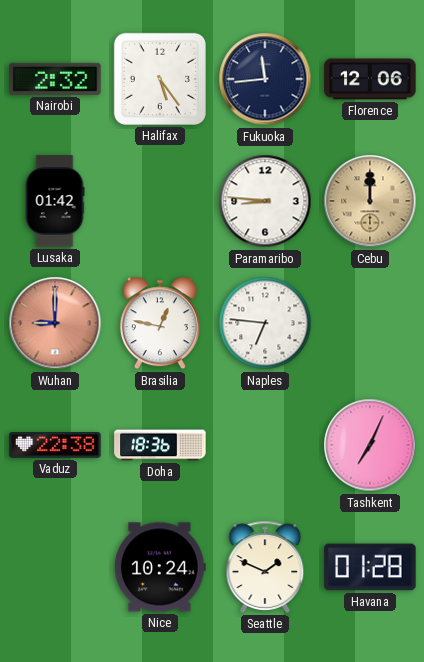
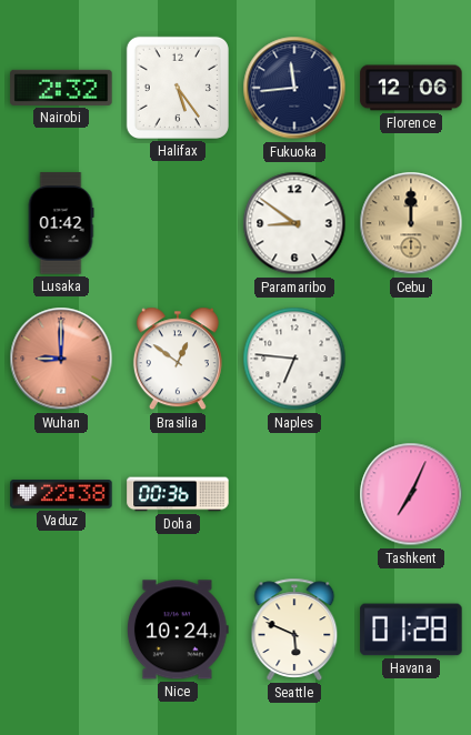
Paramaribo: 8:46 -> 8:51 (294, 223)
Brasilia: 12:47 -> 12:51 (178, 359)
Doha: 18:36 -> 00:36 (178, 494)
Seattle: 1:49 -> 5:49 (294, 630)
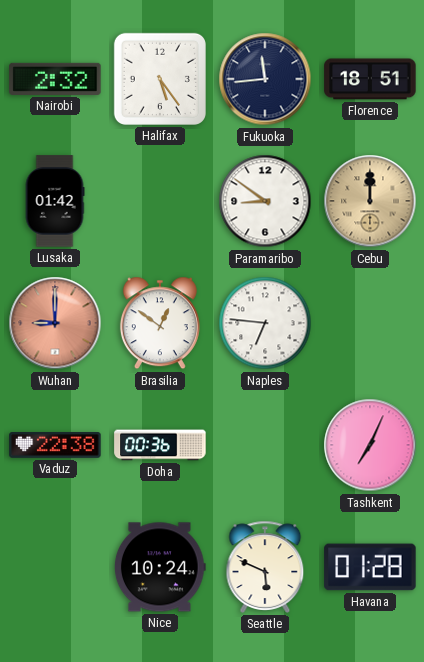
Florence: 12:06 -> 18:51 (370, 79)
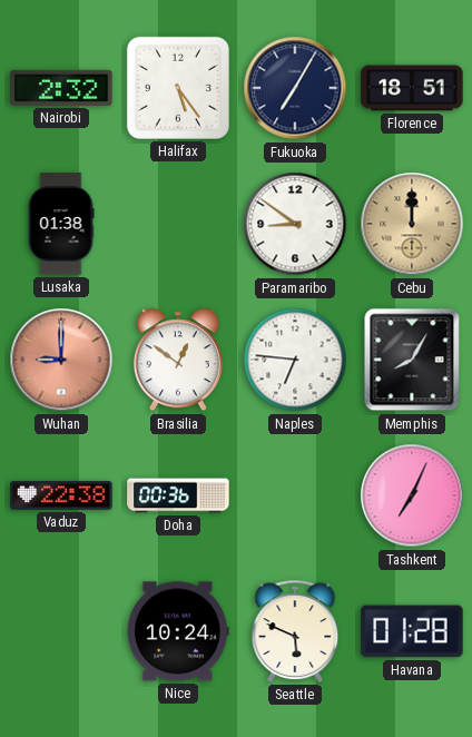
Fukuoka: 11:44 -> 7:05 (295, 88)
Lusaka: 01:42 -> 01:38 (61, 224)
Memphis: none -> 8:05 (412, 360)
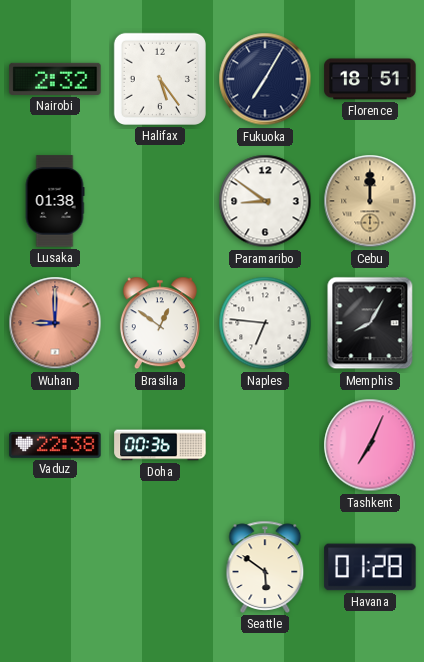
Nice: 10:24 -> none (178, 631)
Seattle: 5:49 -> 5:51 (265, 567)
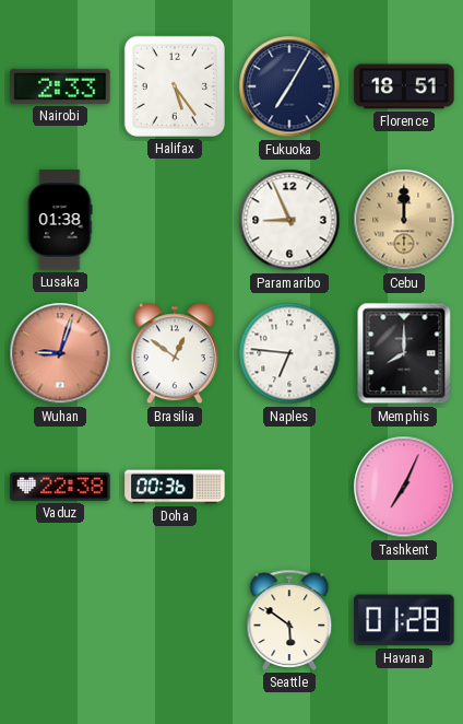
Nairobi: 2:32 -> 2:33 (60, 86)
Paramaribo: 8:51 -> 8:56 (289, 220)
Wuhan: 9:00 -> 9:03 (60, 353)
Memphis: 8:05 -> 8:00 (404, 353)
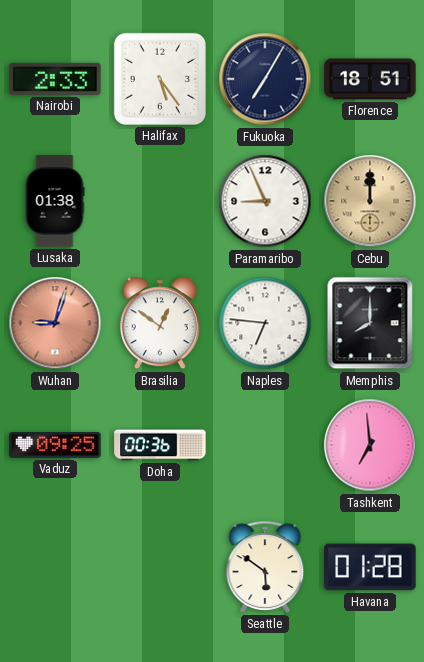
Vaduz: 22:38 -> 09:25 (55, 446)
Tashkent: 7:04 -> 6:59 (370, 445)
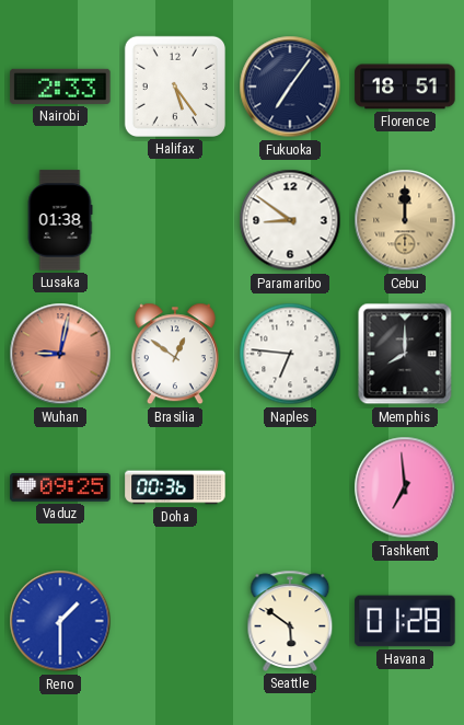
Fukuoka: 7:05 -> 7:06 (290, 87)
Paramaribo: 8:56 -> 8:51 (290, 220)
Wuhan: 9:03 -> 9:02 (60, 354)
Reno: none -> 1:30 (60, 621)
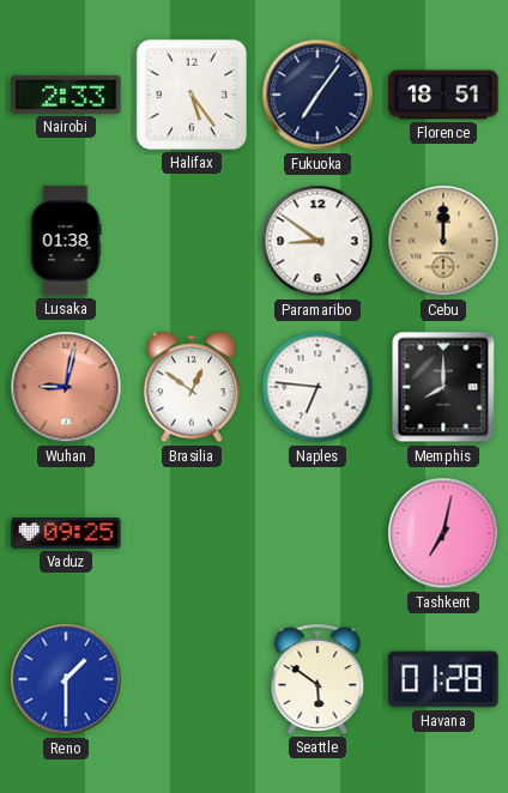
Doha: 00:36 -> none (175, 487)
Tashkent: 6:59 -> 7:02 (443, 533)
